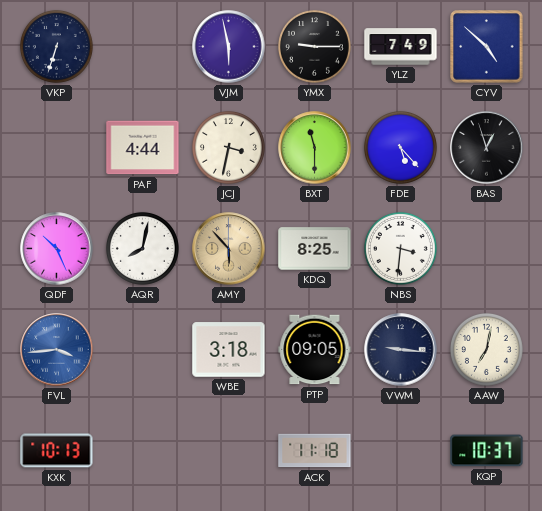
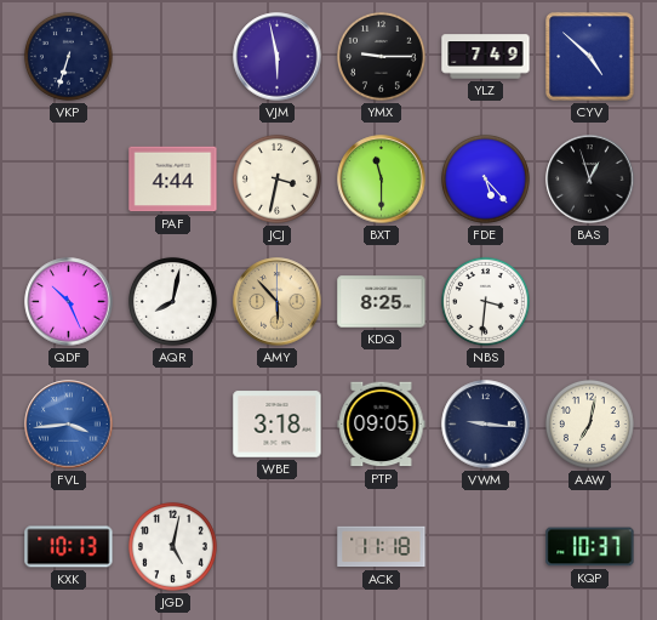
JGD: none -> 5:02 (172, 546)
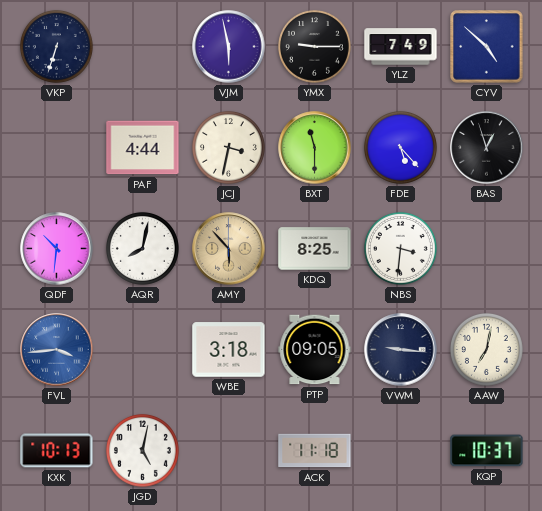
QDF: 10:26 -> 10:31 (57, 249)
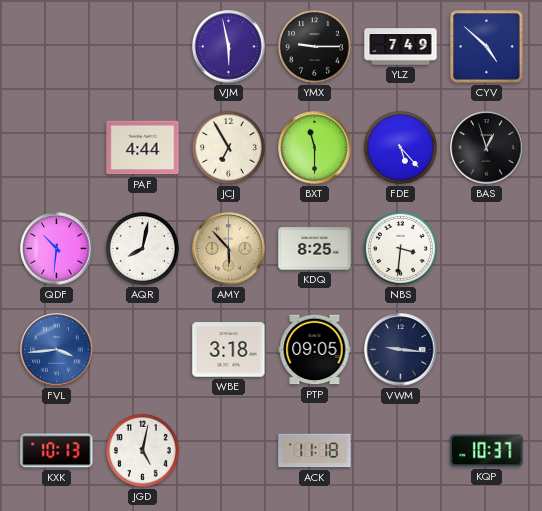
VKP: 6:33 -> none (56, 46)
JCJ: 3:32 -> 6:55 (228, 147)
AAW: 7:02 -> none (486, 349)
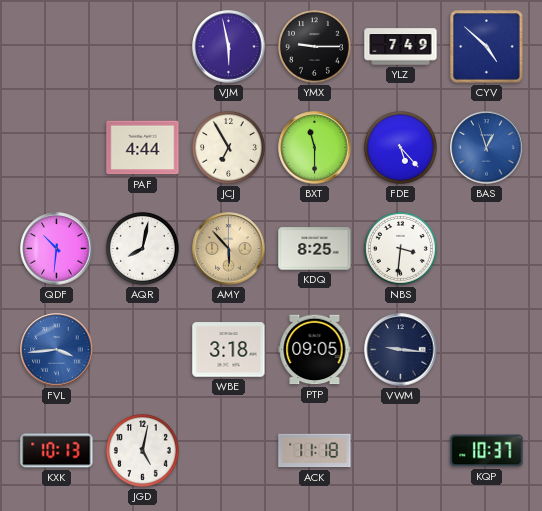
BAS dial: black -> blue (487, 148)
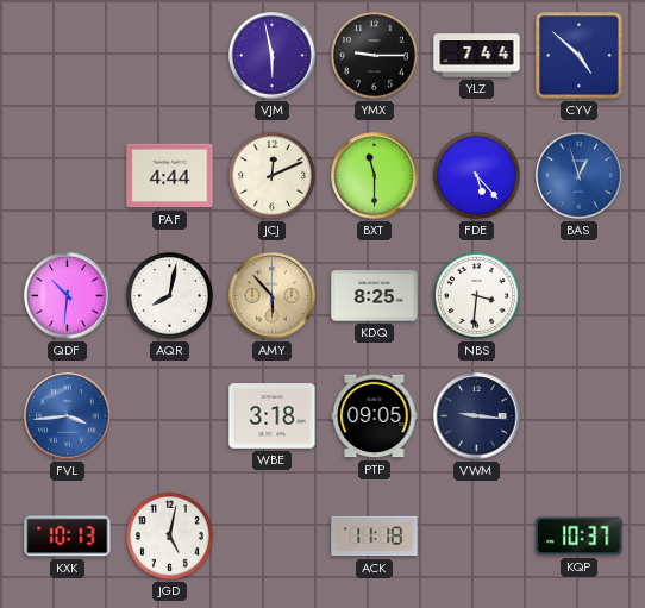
YLZ: 7:49 -> 7:44 (477, 56)
JCJ: 6:55 -> 12:11 (271, 175)
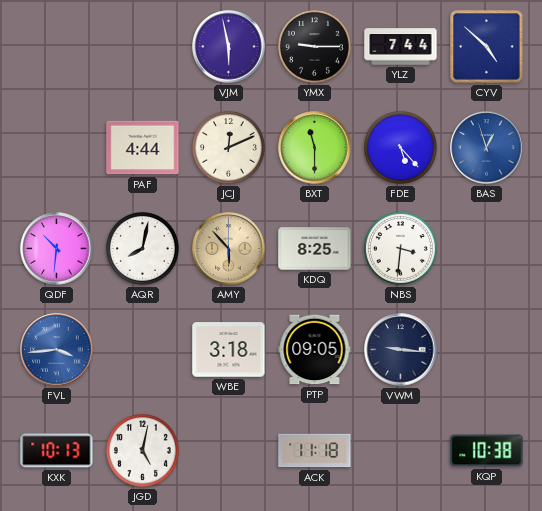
KQP: 10:37 -> 10:38 (487, 451)
